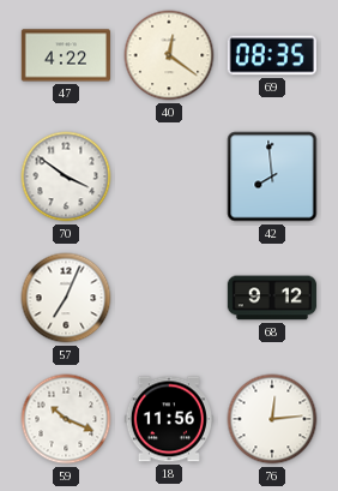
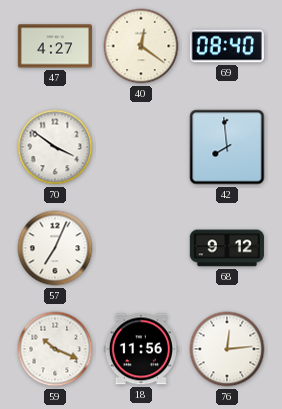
47: 4:22 -> 4:27 (55, 46)
69: 08:35 -> 08:40 (227, 46)
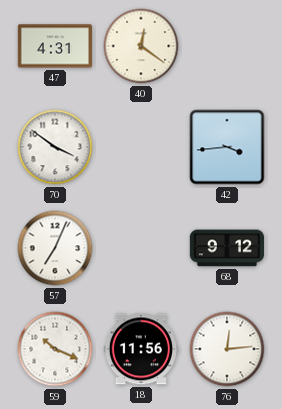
47: 4:27 -> 4:31 (55, 46)
69: 08:40 -> none (227, 46)
42: 7:59 -> 3:44 (227, 147)
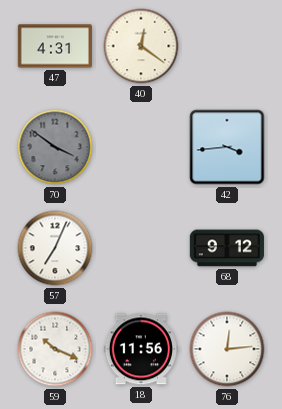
70 dial: white -> grey (55, 147)
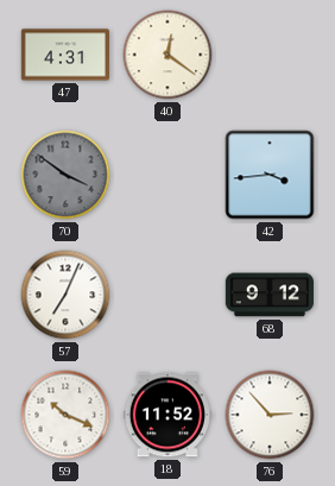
18: 11:56 -> 11:52 (167, 415)
76: 12:14 -> 2:53 (270, 415)
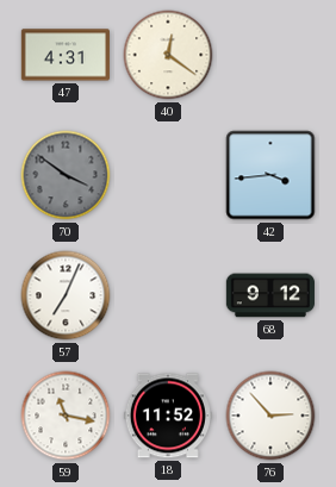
59: 10:19 -> 11:17 (66, 416)
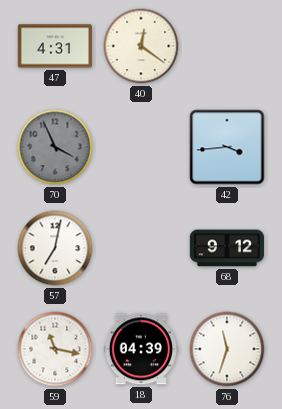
70: 3:51 -> 3:56 (55, 147)
57: 7:04 -> 7:02 (55, 248)
18: 11:52 -> 04:39 (141, 349)
76: 2:53 -> 11:33 (227, 349)
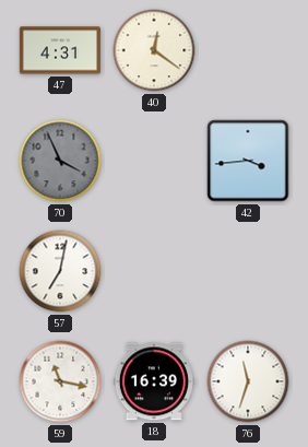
68: 9:12 -> none (227, 248)
18: 04:39 -> 16:39 (154, 381)
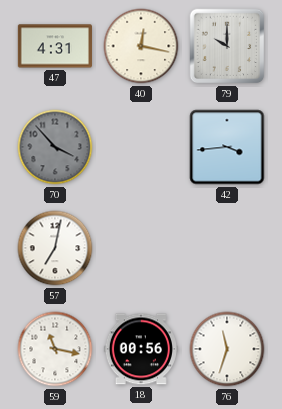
40: 12:21 -> 12:17 (141, 46)
79: none -> 10:00 (227, 46)
70: 3:56 -> 3:53 (55, 147)
18: 16:39 -> 00:56 (141, 349)
